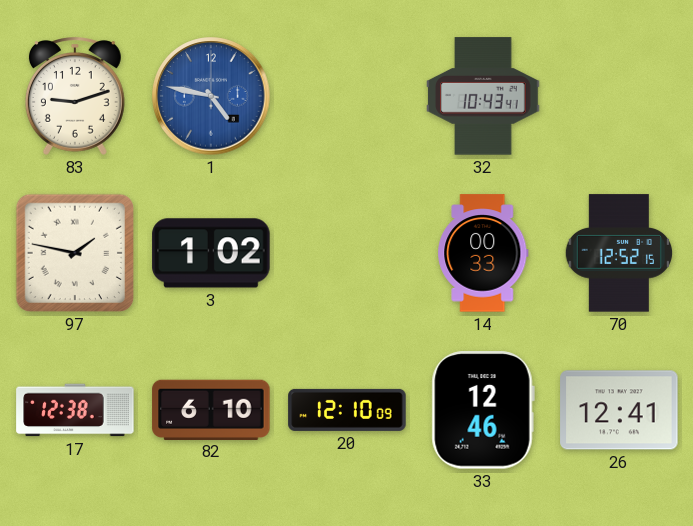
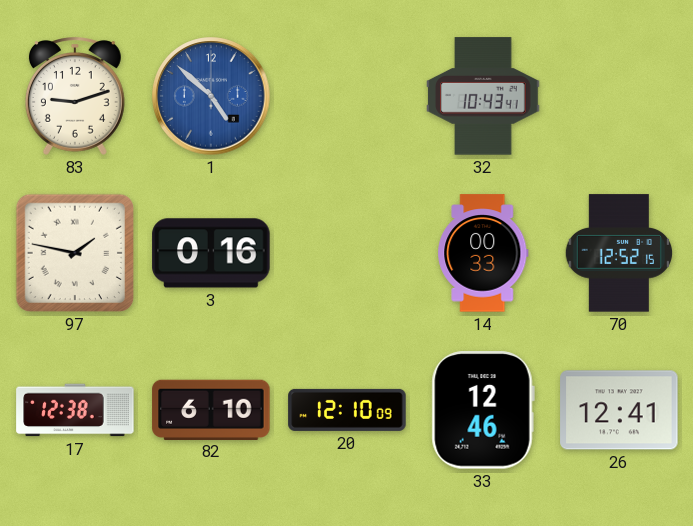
1: 4:47 -> 4:52 (211, 96)
3: 1:02 -> 0:16 (211, 253)
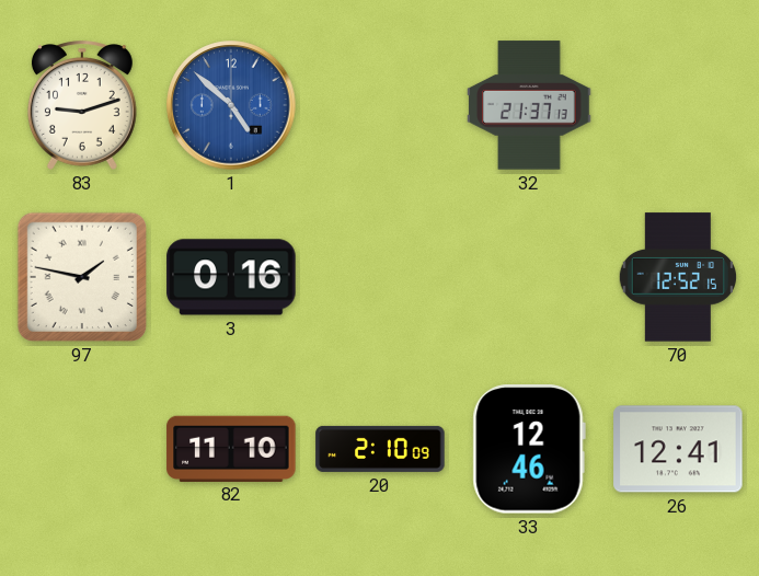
32: 10:43 -> 21:37 (529, 105)
14: 00:33 -> none (483, 253)
17: 12:38 -> none (75, 410)
82: 6:10 -> 11:10 (231, 448)
20: 12:10 -> 2:10 (380, 449)
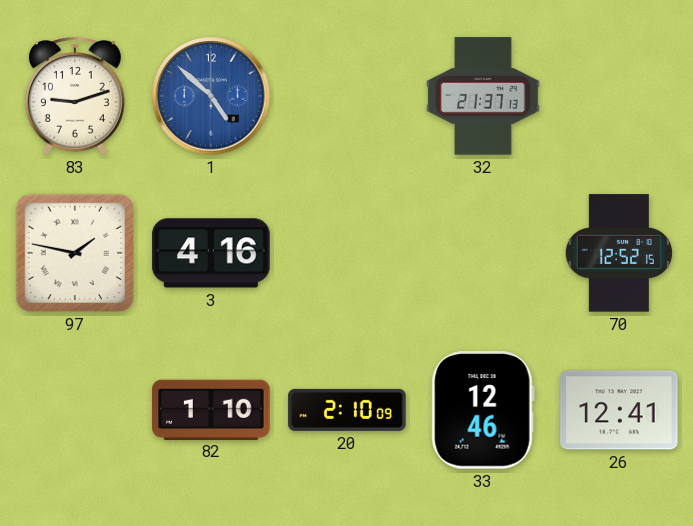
3: 0:16 -> 4:16 (211, 253)
82: 11:10 -> 1:10 (211, 409)
